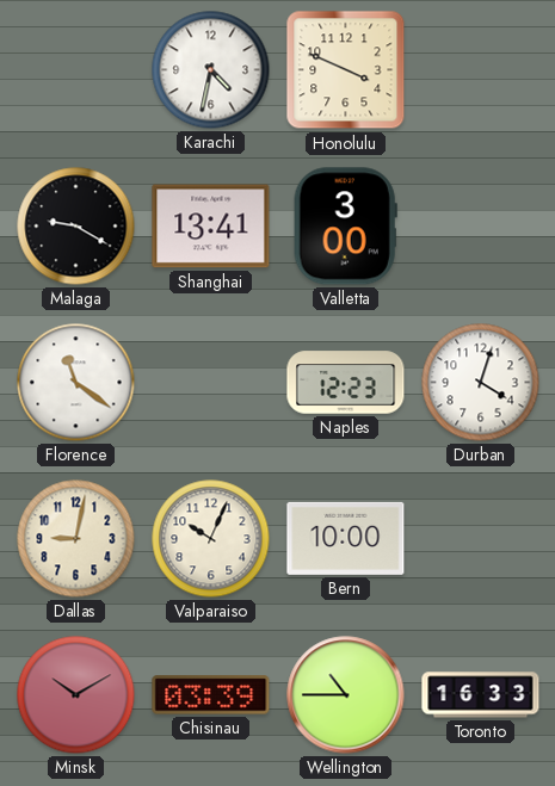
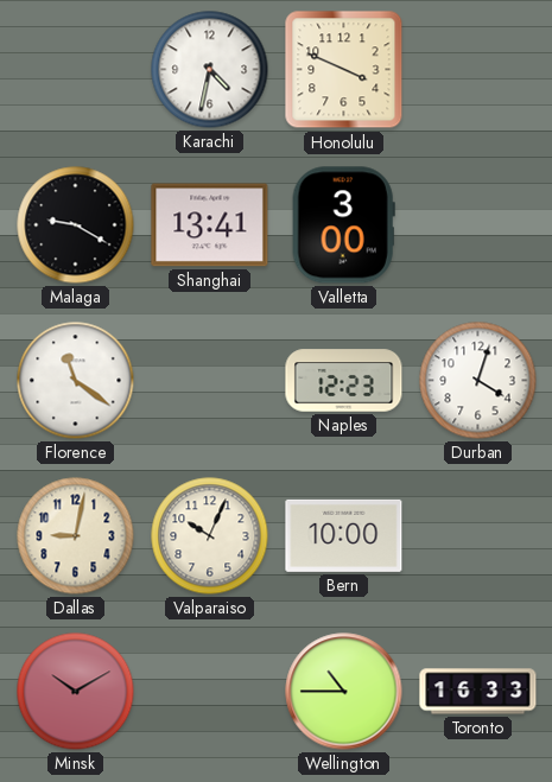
Chisinau: 03:39 -> none (211, 695)
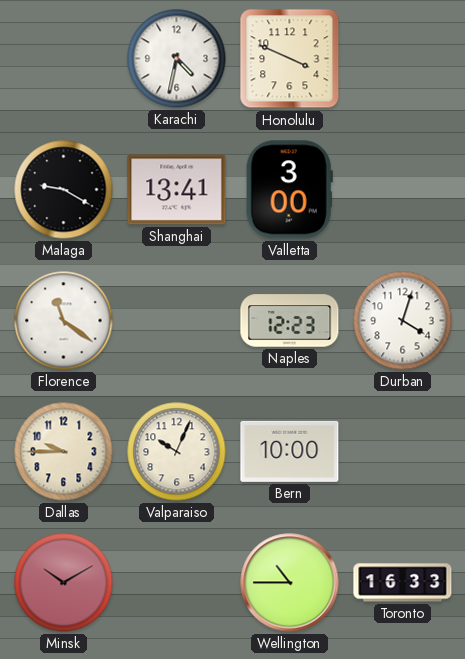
Dallas: 9:02 -> 9:45 (64, 452)
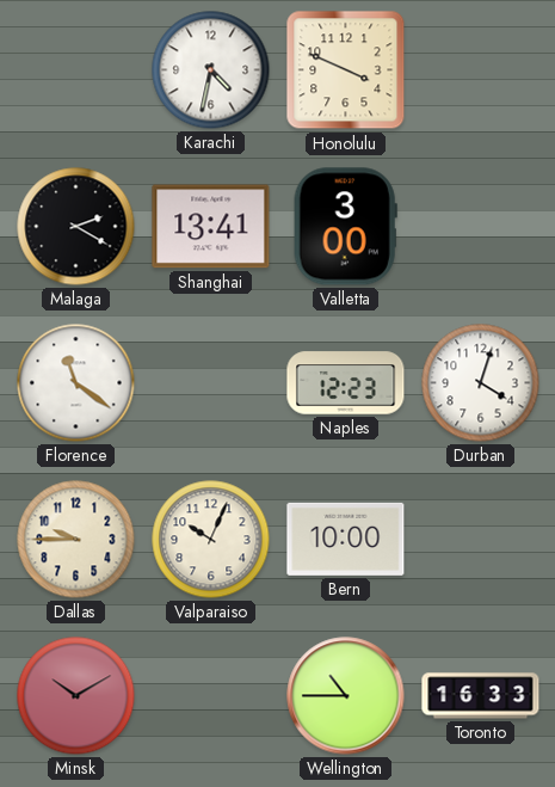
Malaga: 9:20 -> 2:20 (76, 227)
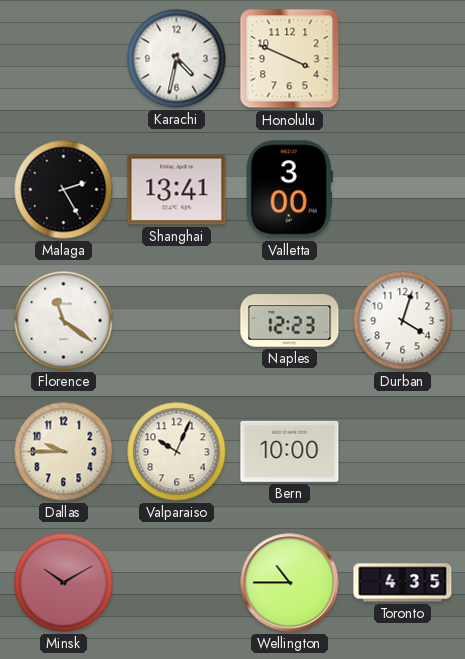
Malaga: 2:20 -> 2:25 (64, 190)
Toronto: 16:33 -> 4:35 (403, 583)
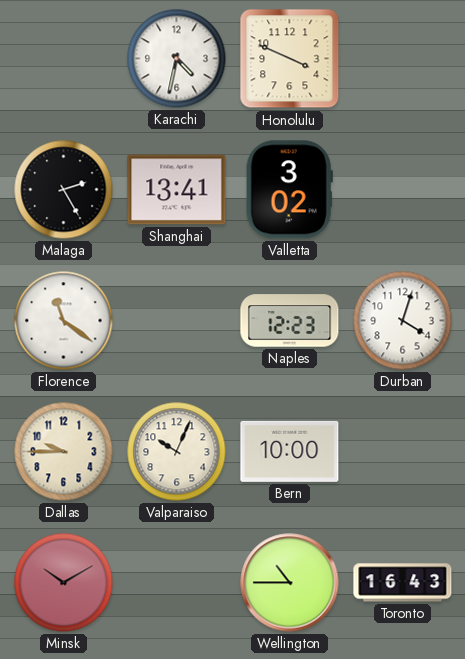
Valletta: 3:00 -> 3:02 (289, 190)
Toronto: 4:35 -> 16:43 (403, 583)
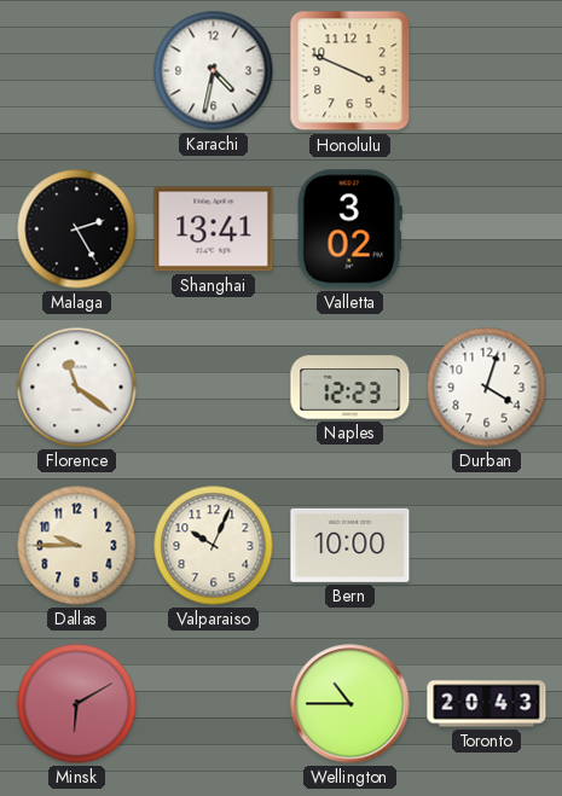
Minsk: 10:10 -> 6:10 (77, 704)
Toronto: 16:43 -> 20:43 (487, 704)
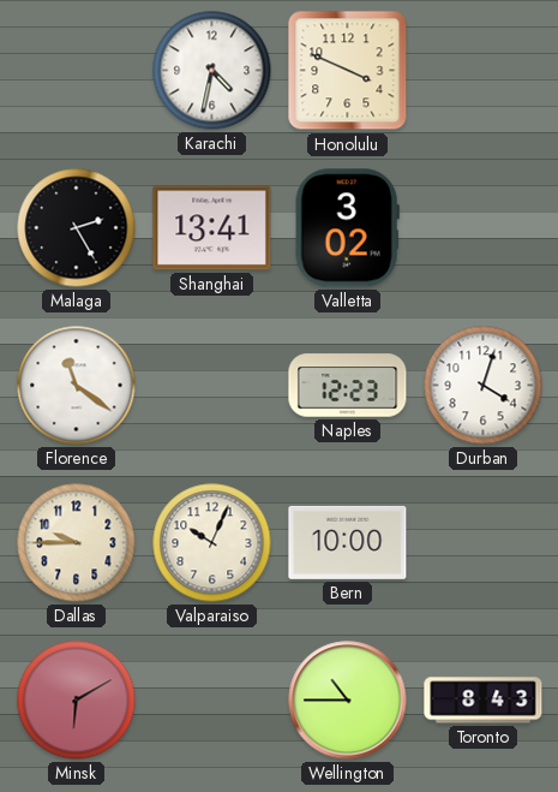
Toronto: 20:43 -> 8:43 (484, 701)
